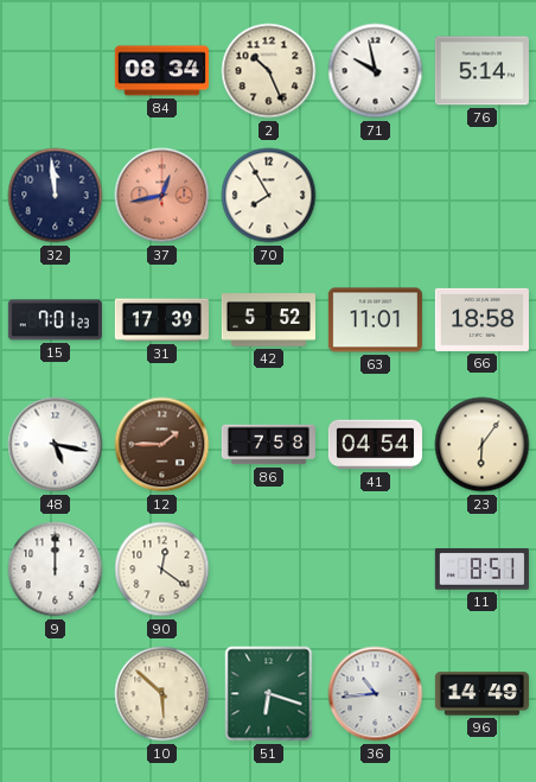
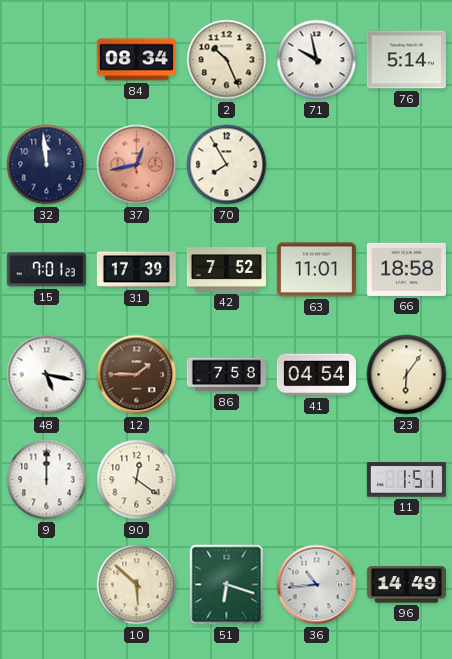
42: 5:52 -> 7:52 (226, 270)
11: 8:51 -> 1:51 (406, 480)
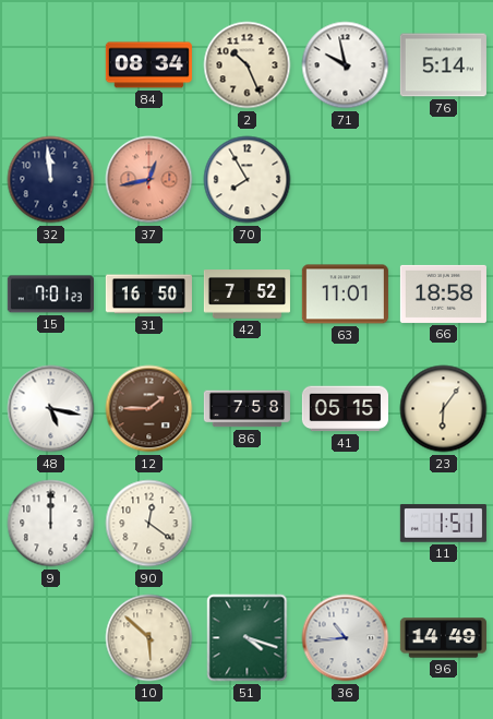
31: 17:39 -> 16:50 (148, 295)
41: 04:54 -> 05:15 (345, 409)
51: 6:18 -> 4:18 (248, 638)
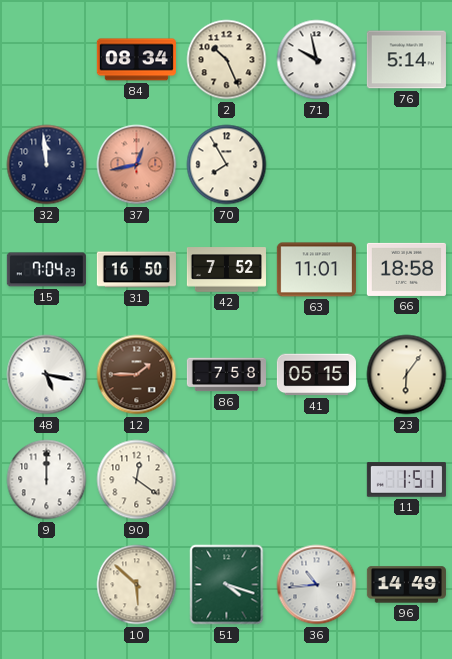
15: 7:01 -> 7:04 (46, 270)
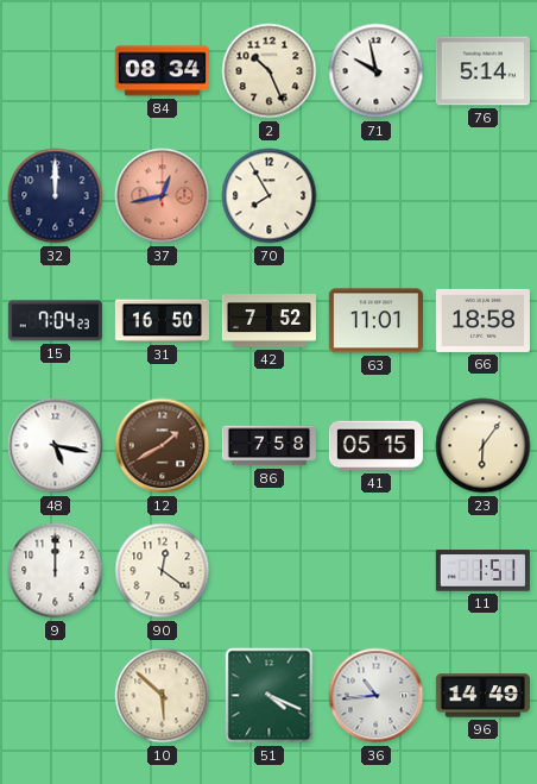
32: 11:59 -> 12:00 (56, 196)
12: 1:45 -> 1:40 (163, 446)
51: 4:18 -> 4:19 (270, 696)
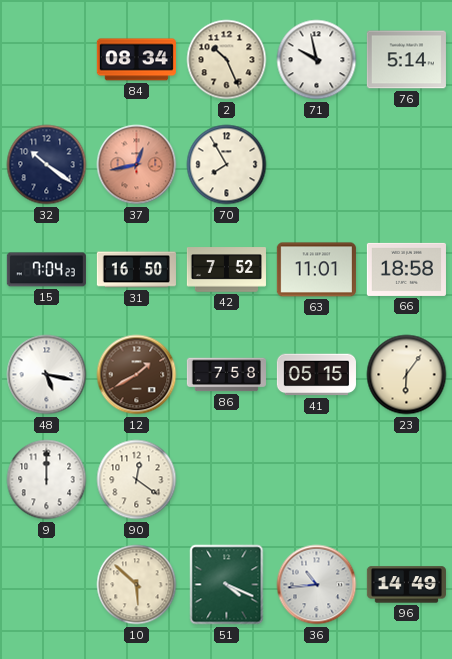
32: 12:00 -> 10:21 (47, 165)
11: 1:51 -> none (482, 571)
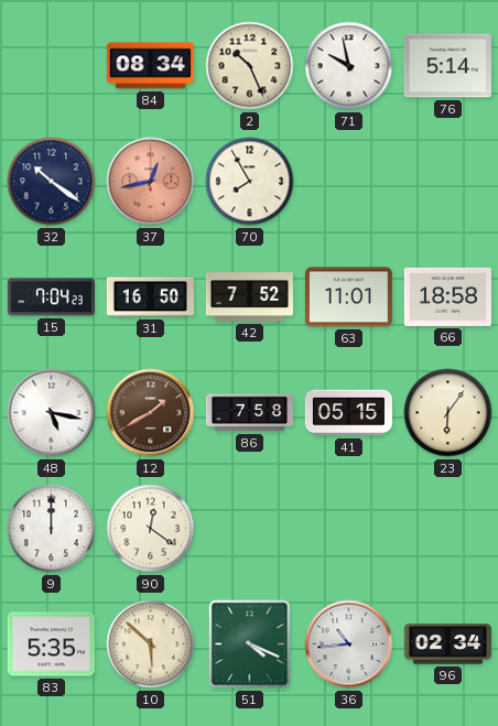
83: none -> 5:35 (51, 644)
96: 14:49 -> 02:34 (447, 644)
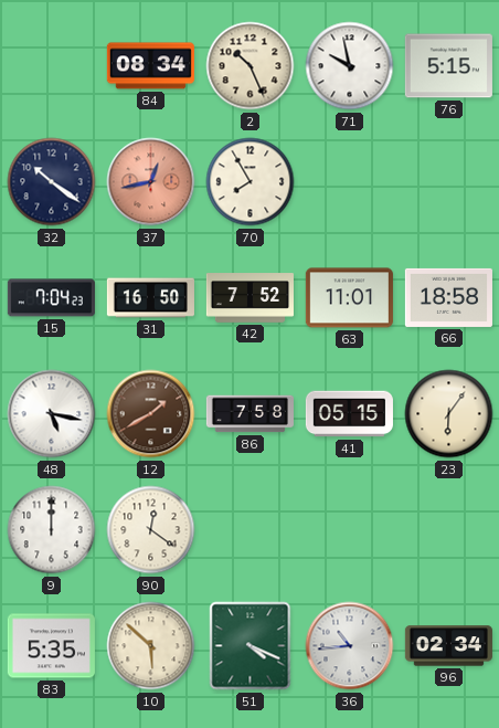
76: 5:14 -> 5:15 (448, 66)
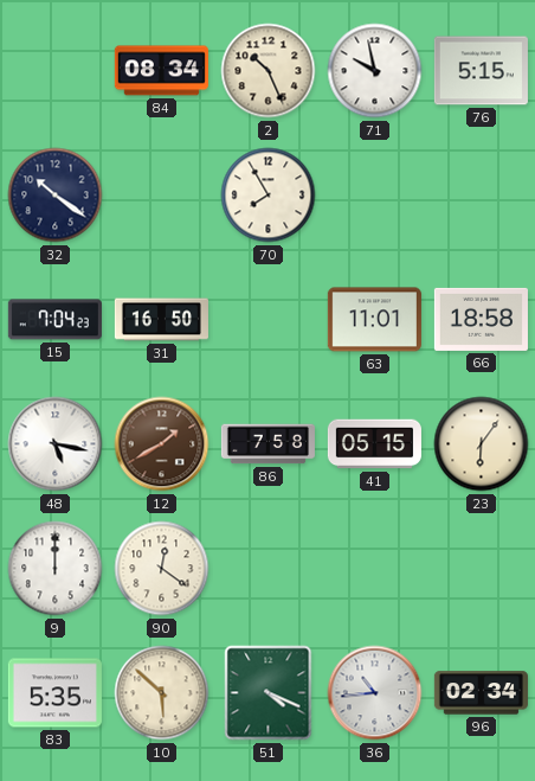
37: 12:43 -> none (151, 182)
42: 7:52 -> none (250, 298)
